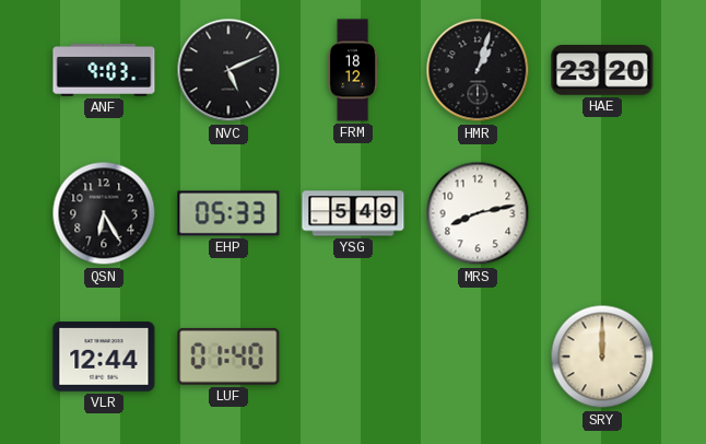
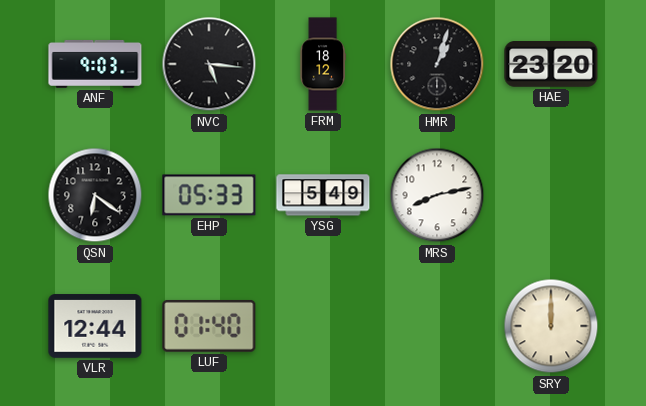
NVC: 5:11 -> 5:16 (209, 64)
QSN: 6:25 -> 6:21 (95, 195)
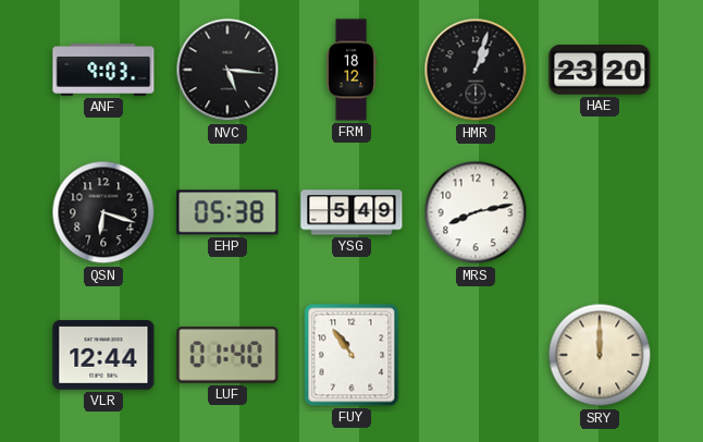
QSN: 6:21 -> 6:18 (103, 212)
EHP: 05:33 -> 05:38 (227, 212)
FUY: none -> 10:54 (351, 355)
